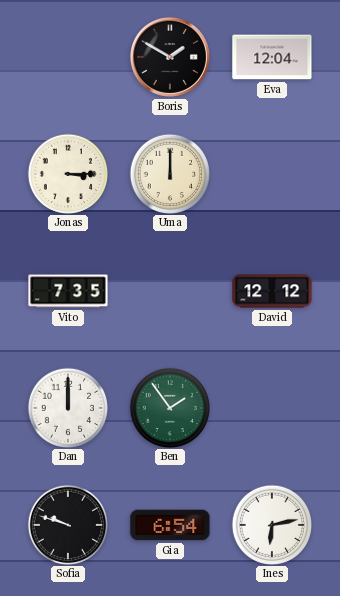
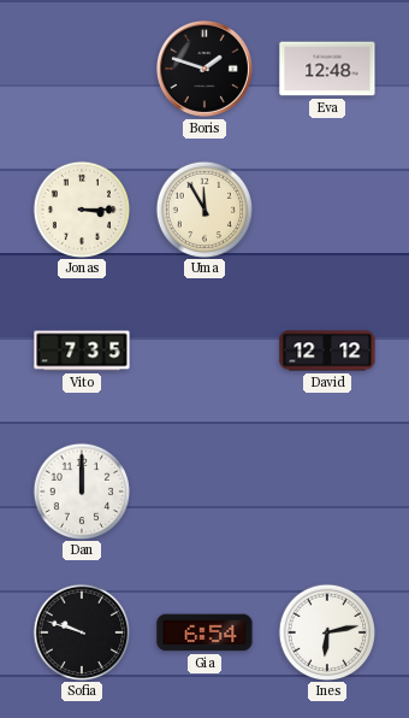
Boris: 1:50 -> 1:48 (204, 69)
Eva: 12:04 -> 12:48 (327, 69)
Uma: 12:00 -> 11:55 (203, 208)
Ben: 1:54 -> none (169, 407)
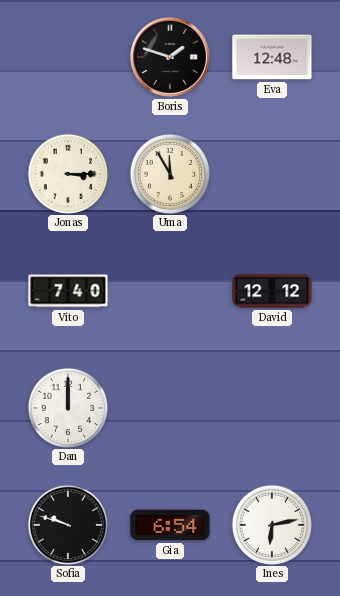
Vito: 7:35 -> 7:40 (68, 291)
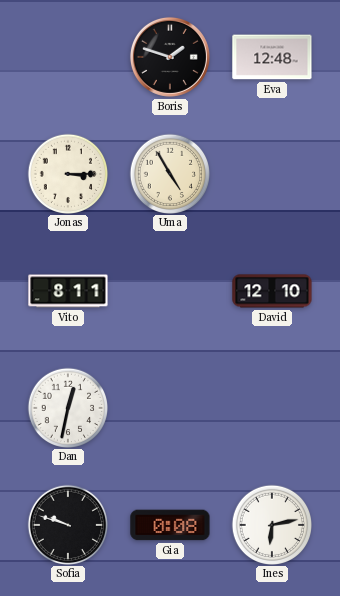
Uma: 11:55 -> 4:55 (169, 173)
Vito: 7:40 -> 8:11 (68, 291)
David: 12:12 -> 12:10 (272, 291)
Dan: 12:00 -> 12:32 (67, 407)
Gia: 6:54 -> 0:08 (170, 525)
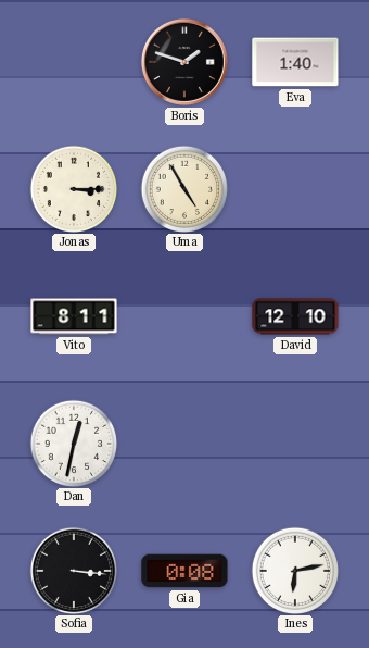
Eva: 12:48 -> 1:40 (295, 62)
Sofia: 9:48 -> 3:16 (73, 570)
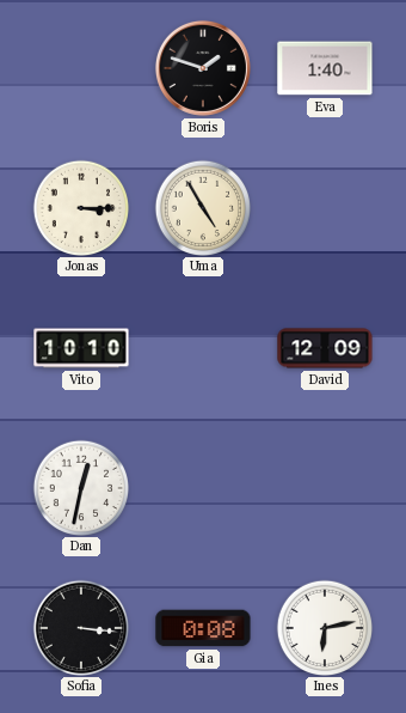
Vito: 8:11 -> 10:10 (81, 348)
David: 12:10 -> 12:09 (325, 348)
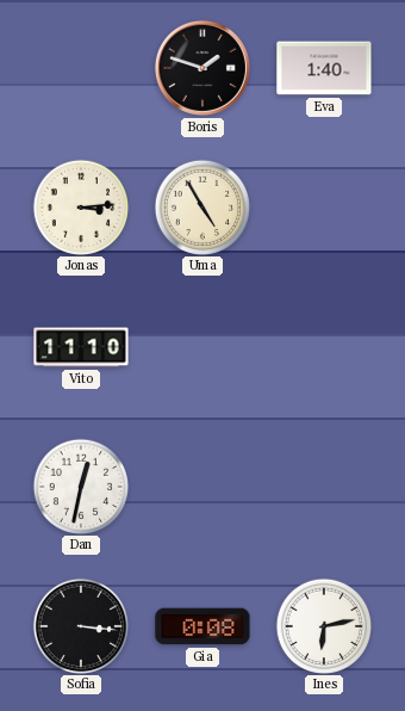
Jonas: 3:15 -> 3:14 (80, 206)
Vito: 10:10 -> 11:10 (81, 347)
David: 12:09 -> none (325, 348)
